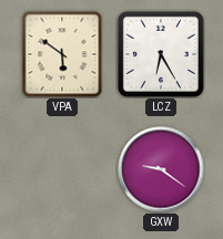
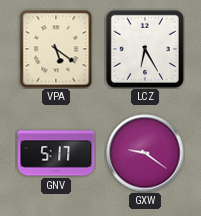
VPA: 5:51 -> 5:21 (56, 49)
GNV: none -> 5:17 (56, 153)
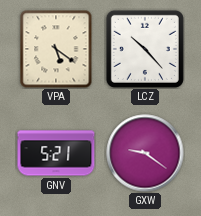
LCZ: 6:25 -> 10:23 (145, 49)
GNV: 5:17 -> 5:21 (56, 153)
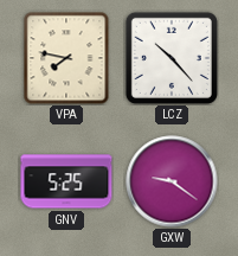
VPA: 5:21 -> 7:47 (66, 58)
GNV: 5:21 -> 5:25 (66, 181)
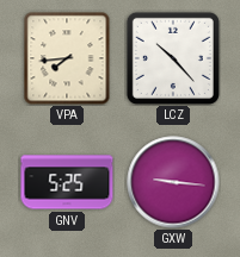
VPA: 7:47 -> 7:44 (67, 58)
GXW: 9:21 -> 9:16 (173, 182)
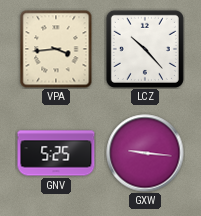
VPA: 7:44 -> 3:44 (56, 49)
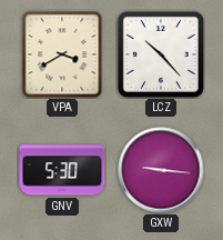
VPA: 3:44 -> 3:40 (62, 54)
GNV: 5:25 -> 5:30 (62, 170)
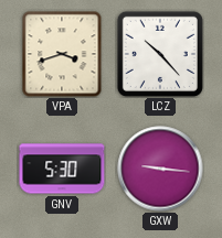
VPA: 3:40 -> 3:42 (62, 54)
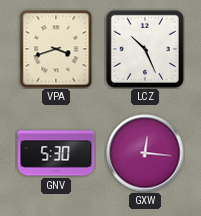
LCZ: 10:23 -> 10:26 (145, 49)
GXW: 9:16 -> 12:16 (145, 153)
